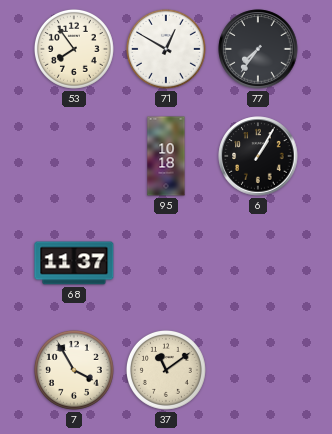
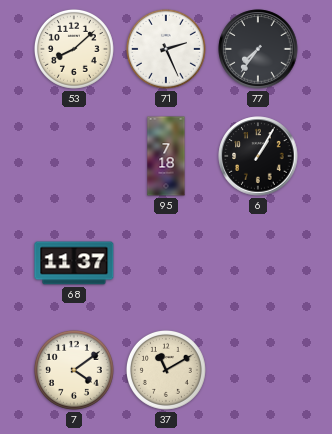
53: 7:54 -> 8:08 (74, 49)
71: 12:50 -> 2:26 (166, 49)
95: 10:18 -> 7:18 (166, 156)
7: 3:55 -> 4:09 (74, 370)
37: 11:09 -> 11:10 (166, 370)
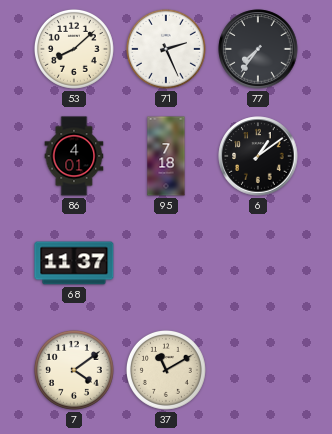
86: none -> 4:01 (74, 156)
6: 1:05 -> 1:09 (258, 156)
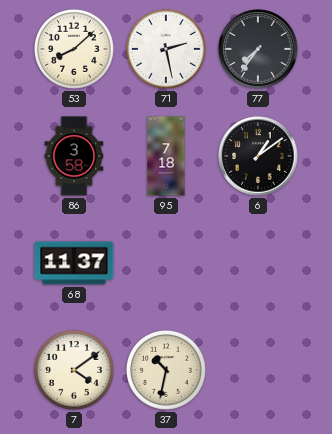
71: 2:26 -> 2:28 (166, 49)
86: 4:01 -> 3:58 (74, 156)
37: 11:10 -> 10:32 (166, 370)
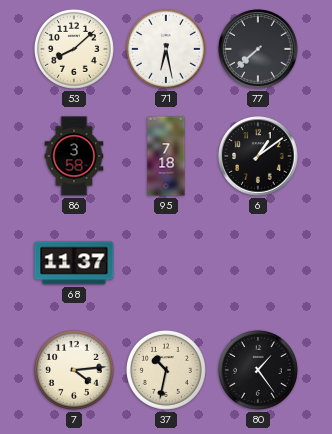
71: 2:28 -> 6:28 (166, 49)
77: 7:36 -> 7:38 (258, 49)
7: 4:09 -> 4:14 (74, 370)
80: none -> 1:24 (258, 370)
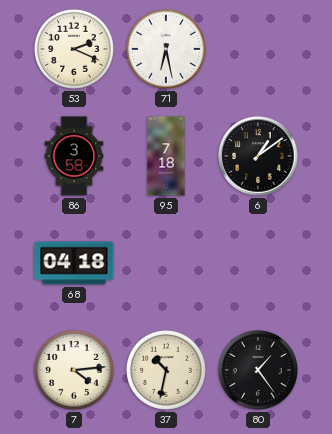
53: 8:08 -> 2:19 (74, 49)
77: 7:38 -> none (258, 49)
68: 11:37 -> 04:18 (74, 263)
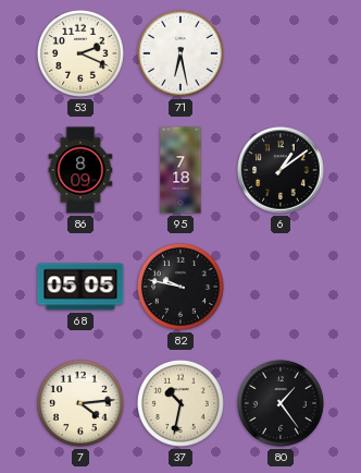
86: 3:58 -> 8:09 (80, 170)
68: 04:18 -> 05:05 (80, 287)
82: none -> 9:47 (180, 287)
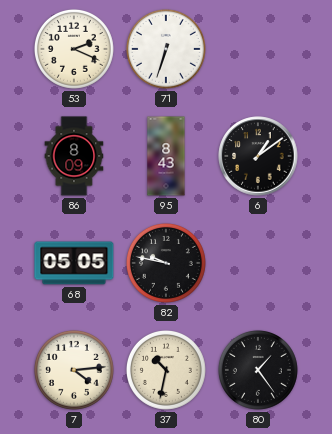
71: 6:28 -> 6:33 (166, 49)
95: 7:18 -> 8:43 (166, 156)
